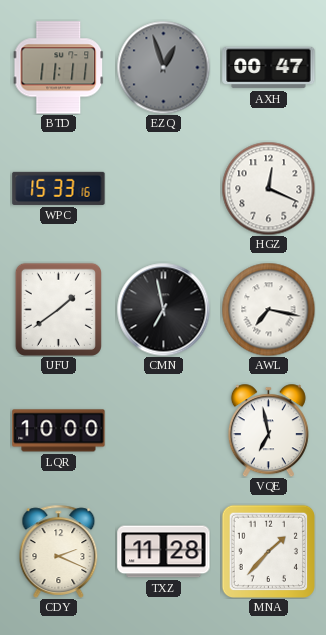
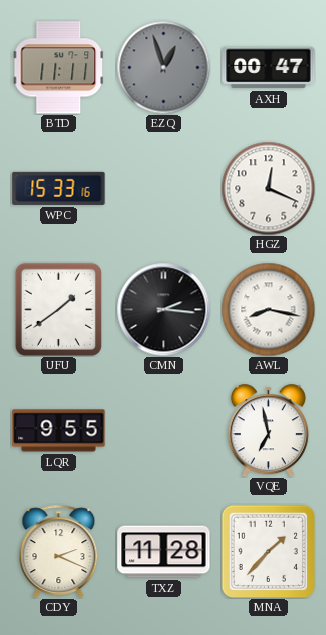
CMN: 6:58 -> 2:16 (163, 309)
AWL: 7:17 -> 8:17 (268, 309)
LQR: 10:00 -> 9:55 (59, 431)
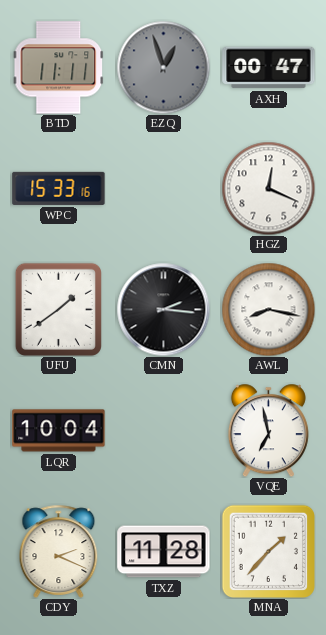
LQR: 9:55 -> 10:04 (59, 431)
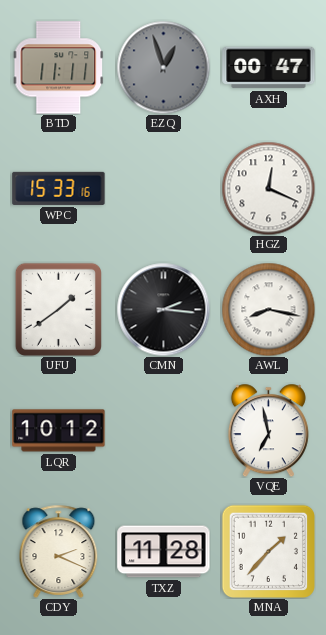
LQR: 10:04 -> 10:12 (59, 431)
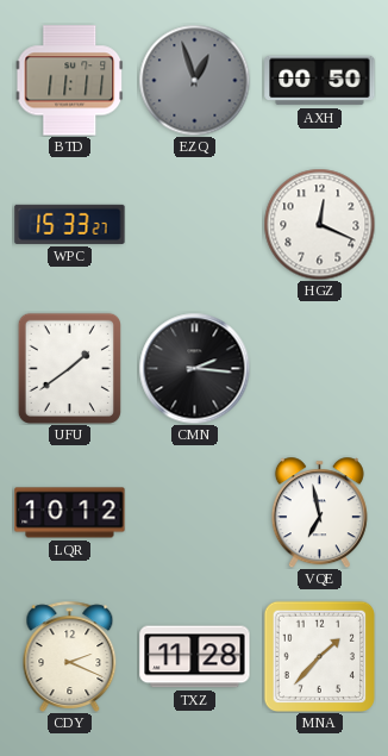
AXH: 00:47 -> 00:50 (320, 81)
WPC: 15:33:16 -> 15:33:27 (70, 224)
AWL: 8:17 -> none (268, 309)
